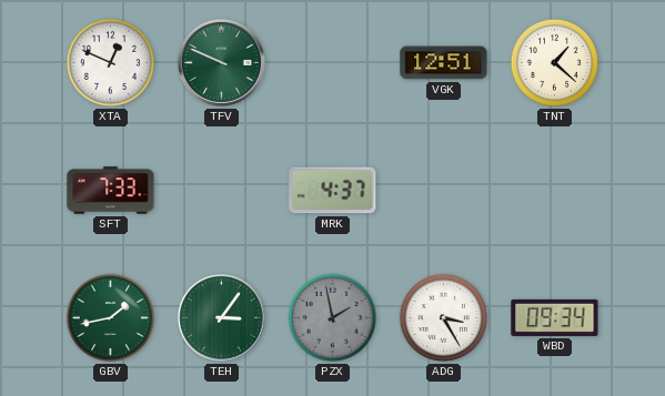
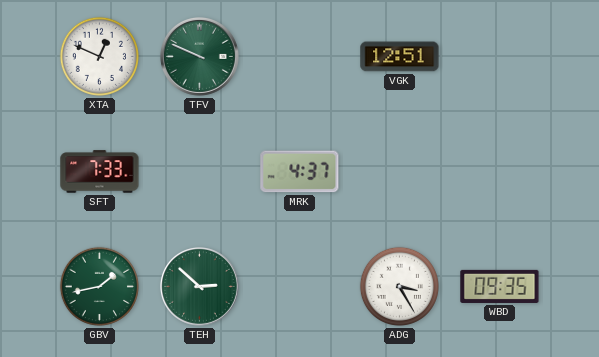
TNT: 1:22 -> none (554, 62)
TEH: 3:06 -> 2:52 (199, 286)
PZX: 1:58 -> none (332, 317)
WBD: 09:34 -> 09:35 (500, 286)
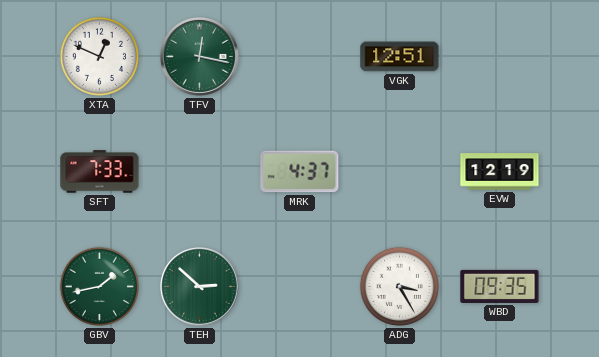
TFV: 9:49 -> 12:17 (199, 56)
EVW: none -> 12:19 (500, 172)
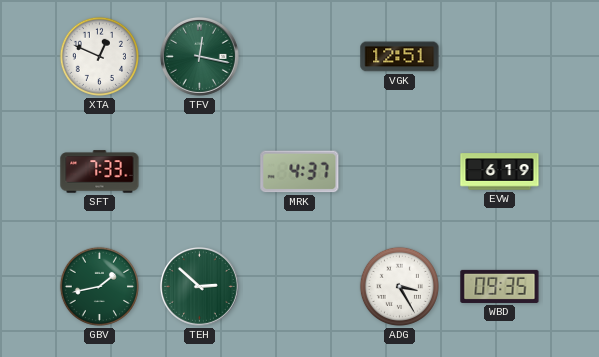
EVW: 12:19 -> 6:19 (500, 172)
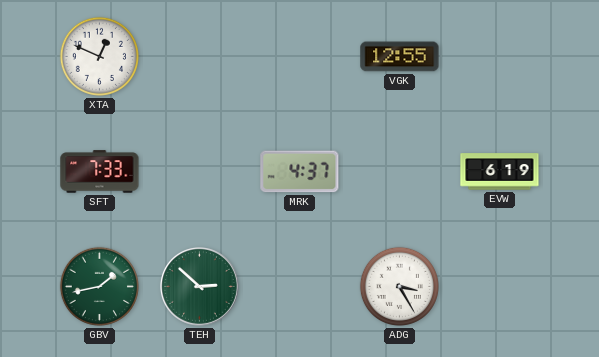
TFV: 12:17 -> none (199, 56)
VGK: 12:51 -> 12:55 (400, 57)
WBD: 09:35 -> none (500, 286)
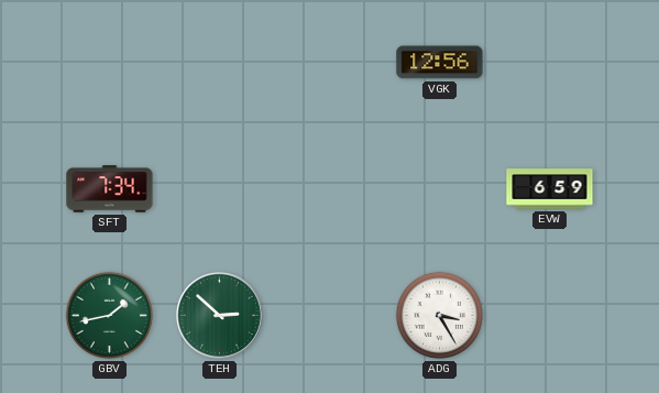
XTA: 12:49 -> none (99, 56)
VGK: 12:55 -> 12:56 (440, 63)
SFT: 7:33 -> 7:34 (110, 189)
MRK: 4:37 -> none (300, 172)
EVW: 6:19 -> 6:59 (550, 189)
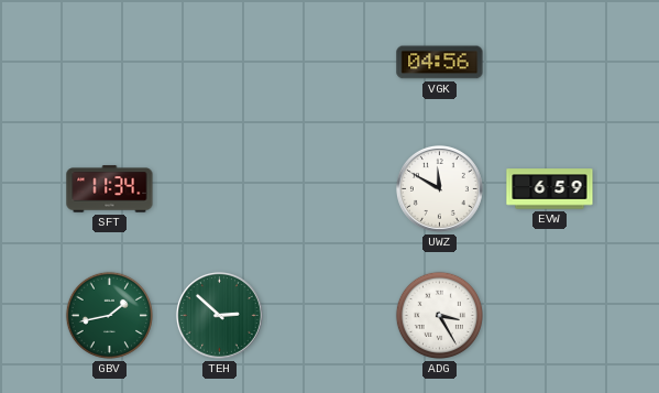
VGK: 12:56 -> 04:56 (440, 63)
SFT: 7:34 -> 11:34 (110, 189)
UWZ: none -> 11:50 (439, 188)
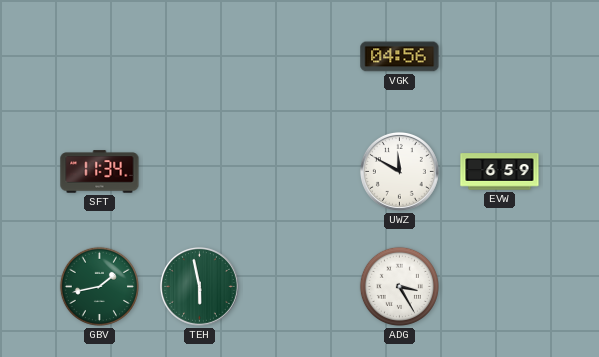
TEH: 2:52 -> 5:58 (199, 286)
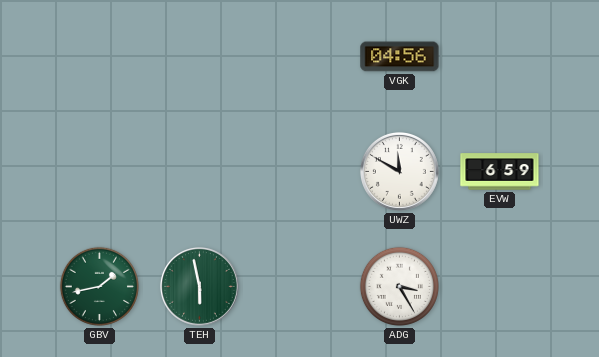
SFT: 11:34 -> none (100, 172)
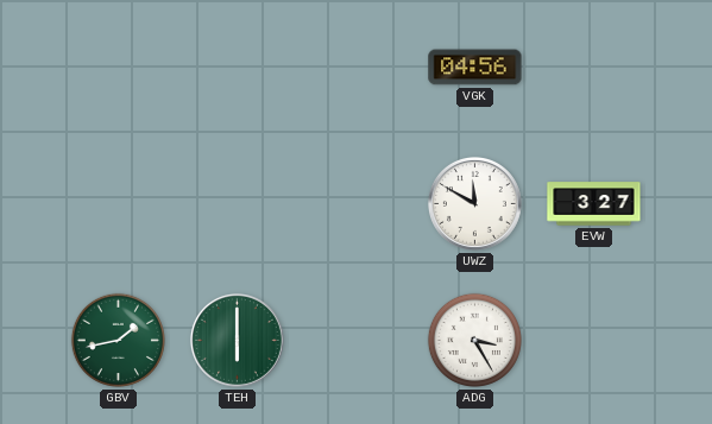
EVW: 6:59 -> 3:27 (594, 204)
TEH: 5:58 -> 6:00 (237, 340)
